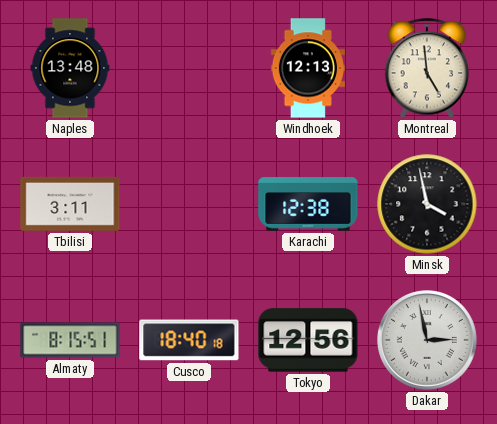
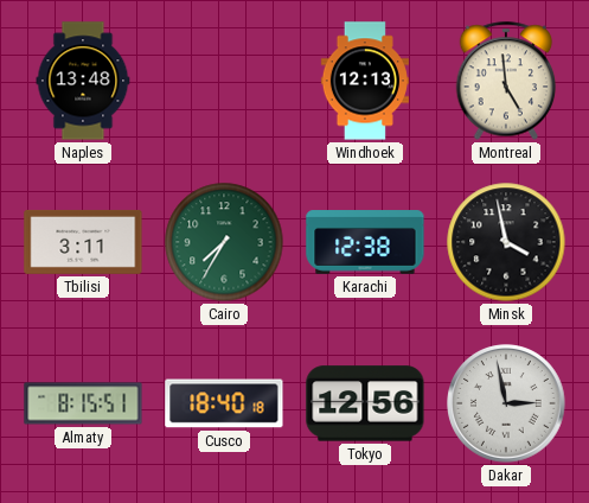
Cairo: none -> 7:35 (224, 242)
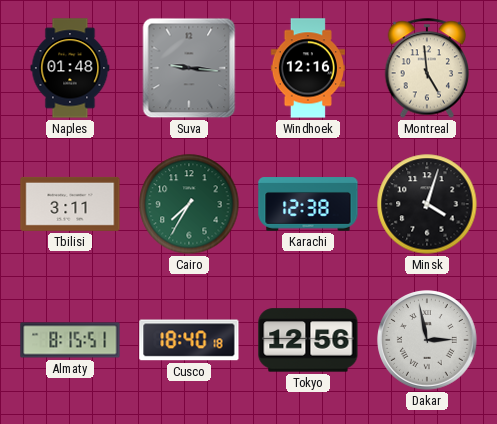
Naples: 13:48 -> 01:48 (70, 68)
Suva: none -> 9:16 (189, 68)
Windhoek: 12:13 -> 12:16 (308, 68)
Minsk: 3:58 -> 4:03 (427, 204)
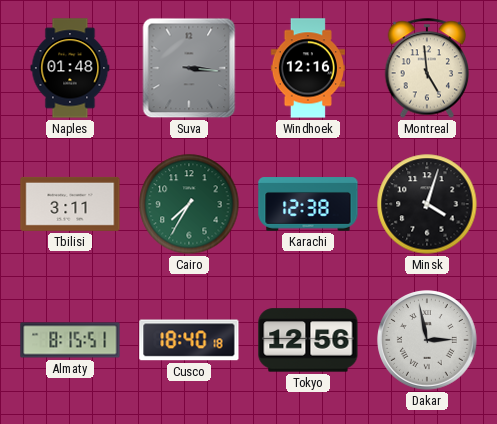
Suva: 9:16 -> 3:16 (189, 68)
